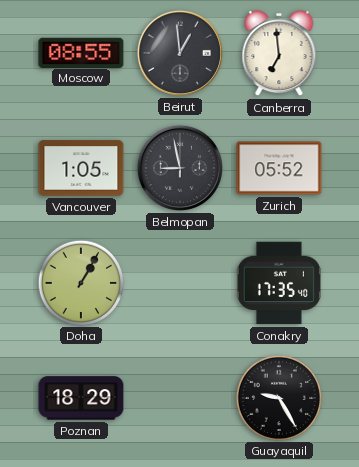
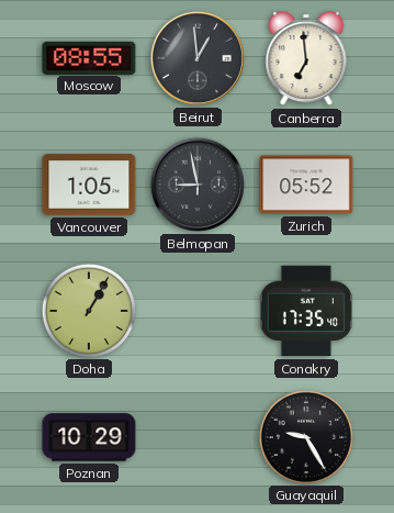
Poznan: 18:29 -> 10:29 (89, 437)
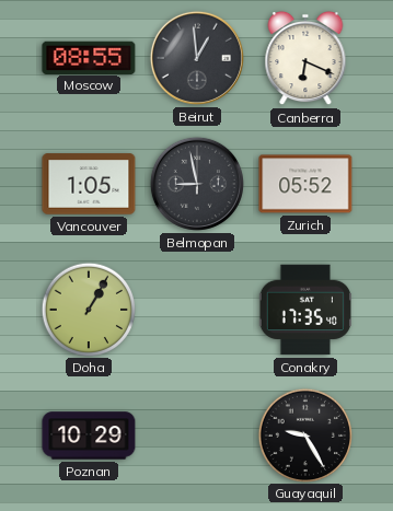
Canberra: 6:59 -> 6:19 (305, 58)
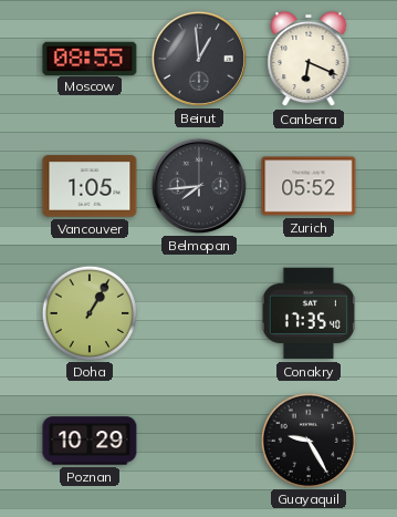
Belmopan: 8:58 -> 7:44 (199, 186)
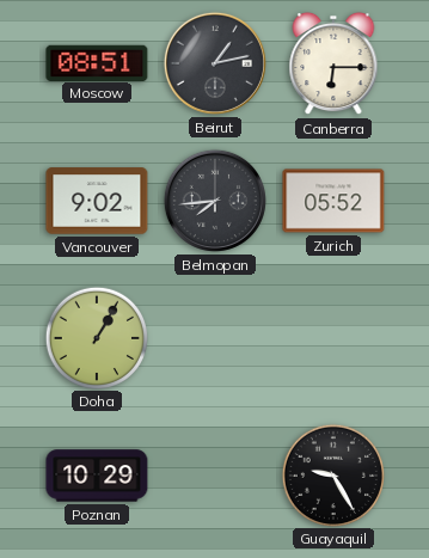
Moscow: 08:55 -> 08:51 (97, 62)
Beirut: 12:59 -> 1:13 (215, 63)
Canberra: 6:19 -> 6:15 (333, 63)
Vancouver: 1:05 -> 9:02 (97, 201)
Conakry: 17:35 -> none (309, 313)
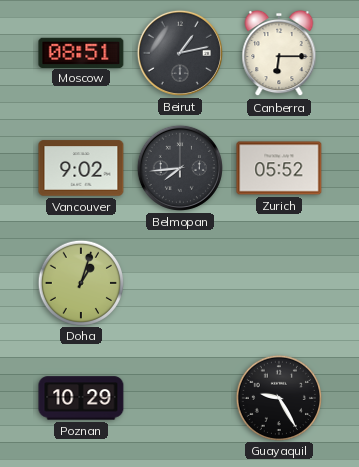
Doha: 1:05 -> 1:03 (80, 282)
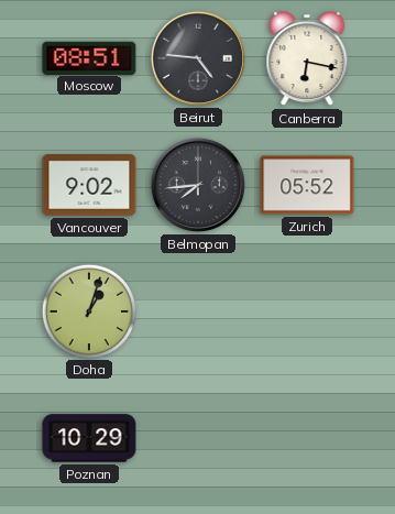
Beirut: 1:13 -> 4:46 (198, 58)
Canberra: 6:15 -> 6:17 (307, 58)
Guayaquil: 9:25 -> none (278, 397)
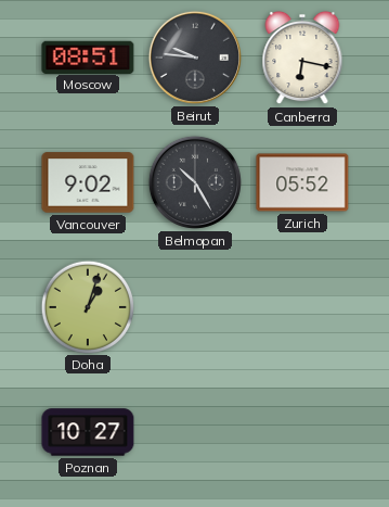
Beirut: 4:46 -> 9:46 (195, 58)
Belmopan: 7:44 -> 10:25 (195, 182)
Poznan: 10:29 -> 10:27 (88, 432)
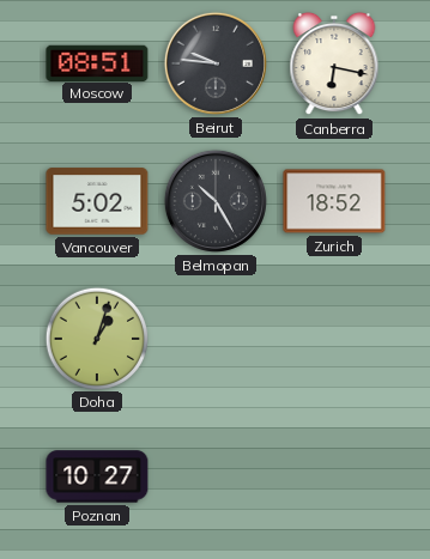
Vancouver: 9:02 -> 5:02 (97, 201)
Zurich: 05:52 -> 18:52 (334, 201)
